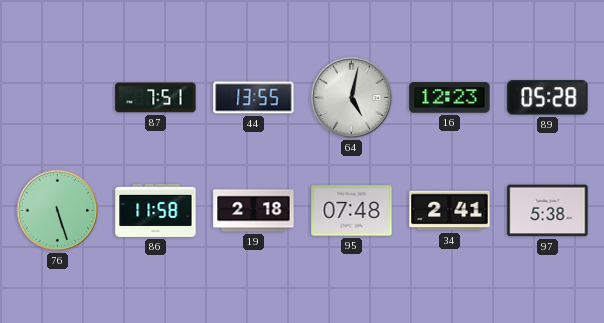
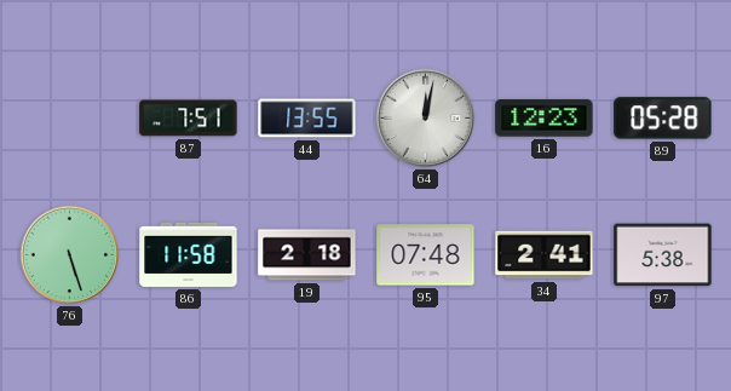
64: 5:02 -> 12:02 (426, 119)
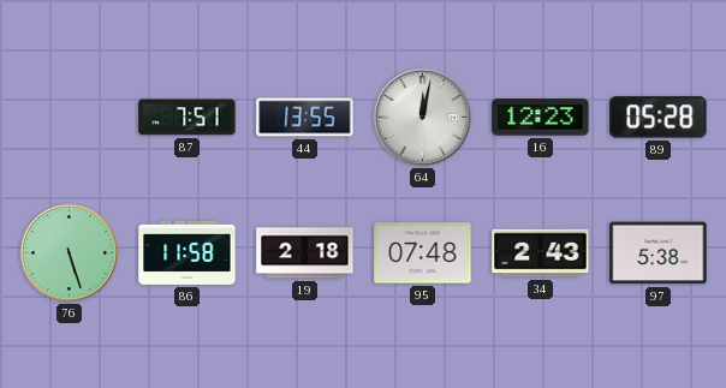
34: 2:41 -> 2:43 (541, 253)
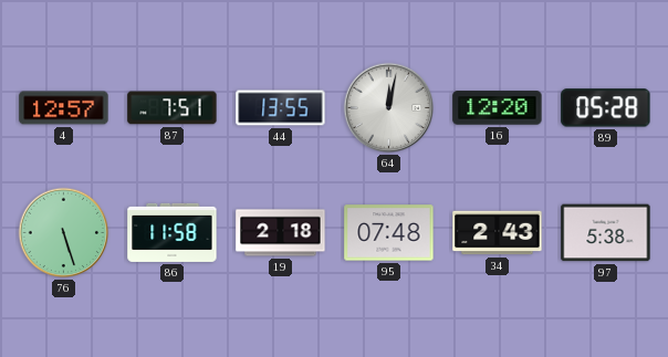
4: none -> 12:57 (64, 108)
16: 12:23 -> 12:20 (498, 108)
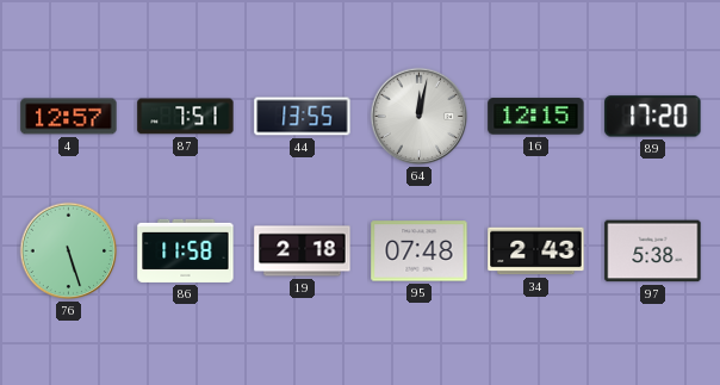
16: 12:20 -> 12:15 (536, 117)
89: 05:28 -> 17:20 (653, 117)
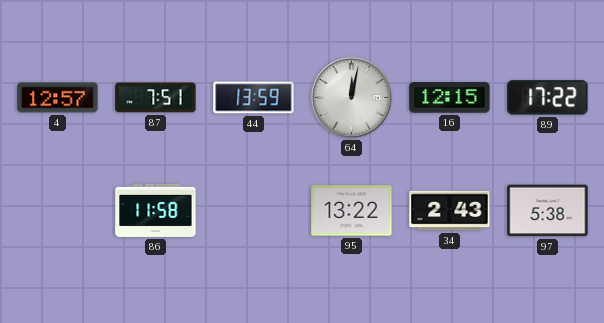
44: 13:55 -> 13:59 (254, 98)
89: 17:20 -> 17:22 (548, 98)
76: 5:27 -> none (69, 252)
19: 2:18 -> none (303, 252)
95: 07:48 -> 13:22 (352, 211)
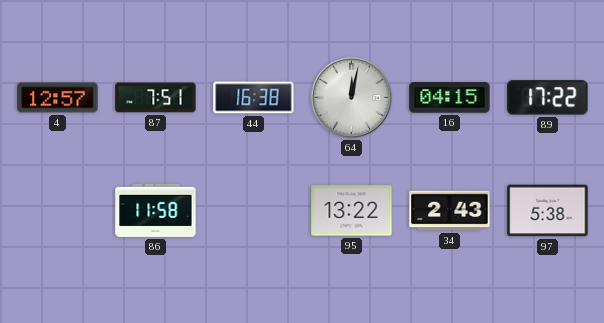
44: 13:59 -> 16:38 (254, 98)
16: 12:15 -> 04:15 (450, 98)
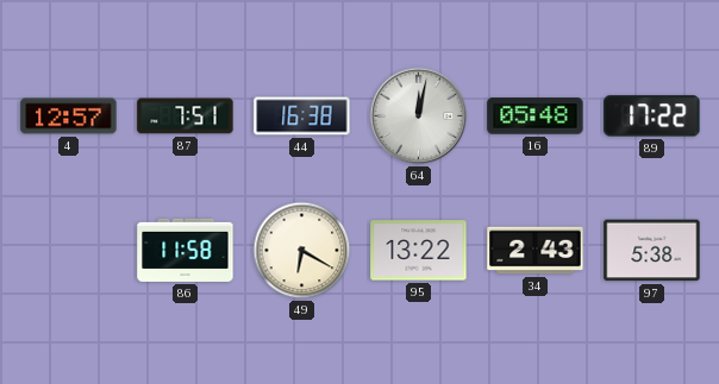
16: 04:15 -> 05:48 (536, 117)
49: none -> 6:20 (302, 251)
